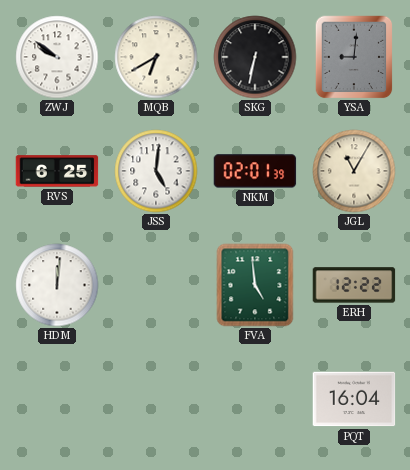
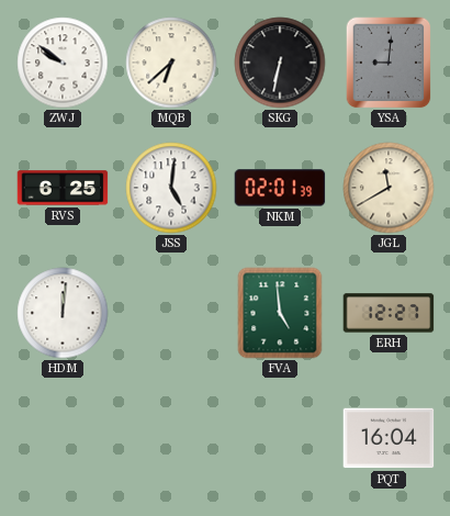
MQB: 6:40 -> 6:38 (171, 63)
JGL: 11:05 -> 11:40 (389, 188)
ERH: 12:22 -> 12:27 (389, 313)
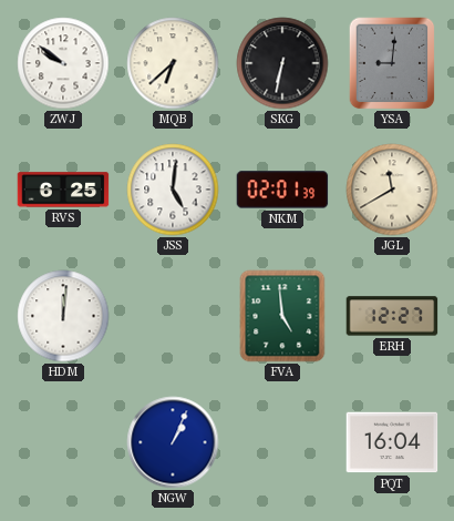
NGW: none -> 1:04 (173, 442)
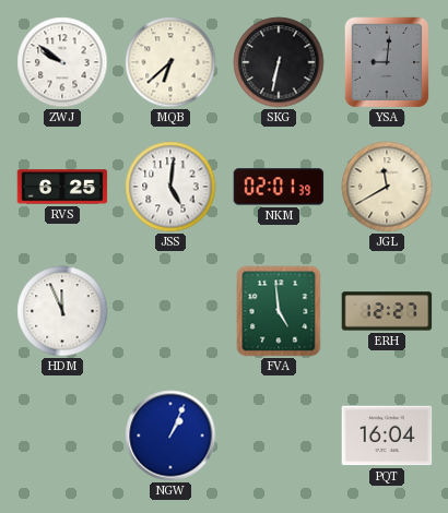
HDM: 12:01 -> 11:56 (62, 311)
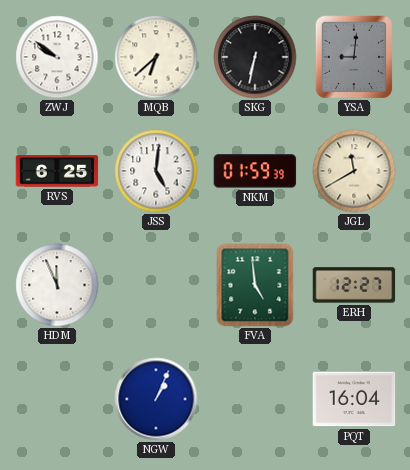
NKM: 02:01 -> 01:59 (255, 171)
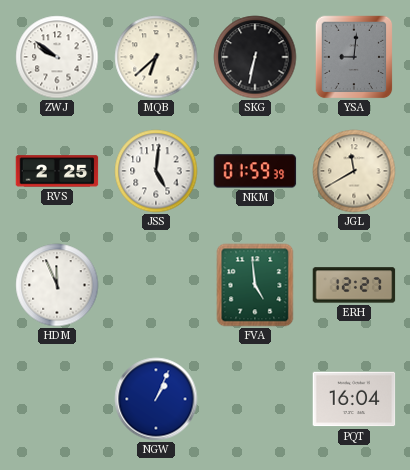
RVS: 6:25 -> 2:25 (57, 171)
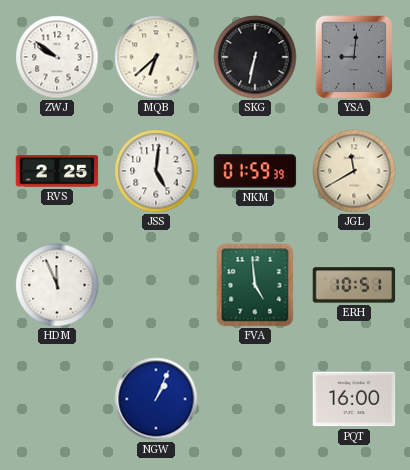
ERH: 12:27 -> 10:51 (354, 285)
PQT: 16:04 -> 16:00 (354, 399)
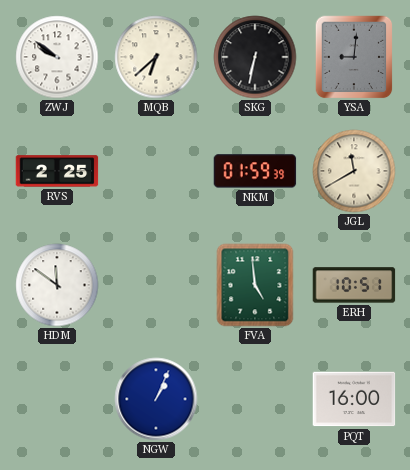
JSS: 5:01 -> none (156, 171)
HDM: 11:56 -> 11:51 (57, 285)
